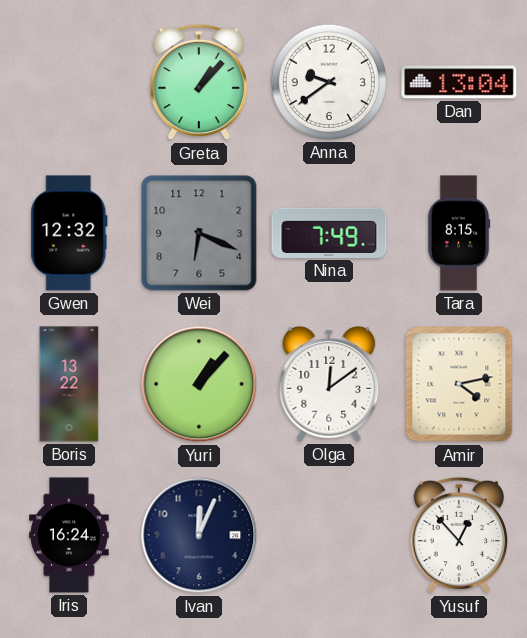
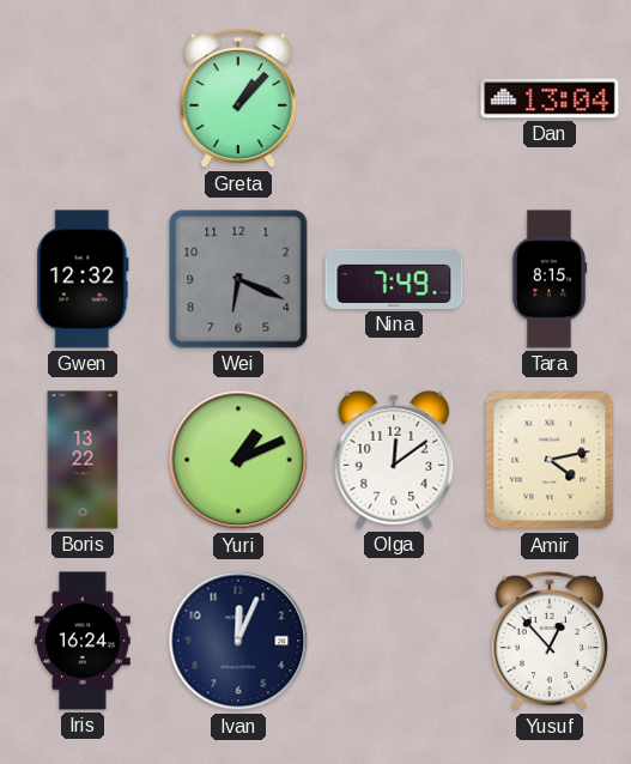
Anna: 9:39 -> none (329, 82)
Yuri: 1:07 -> 1:11 (238, 460)
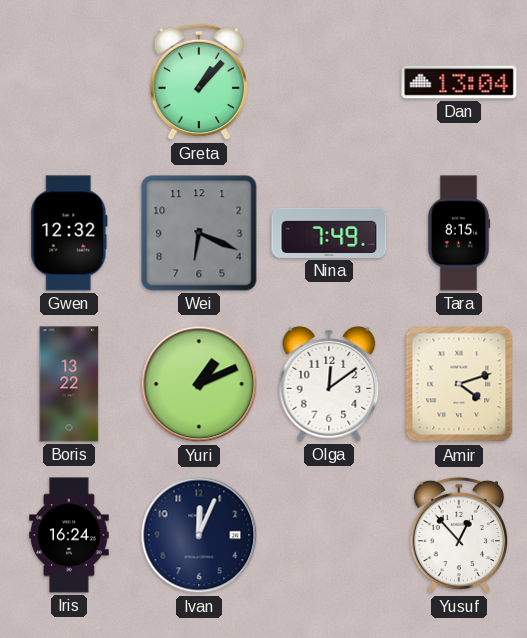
Amir: 4:13 -> 4:12 (459, 384)
